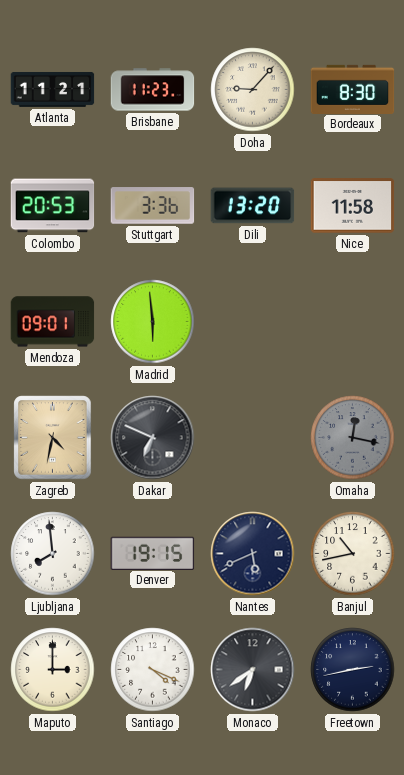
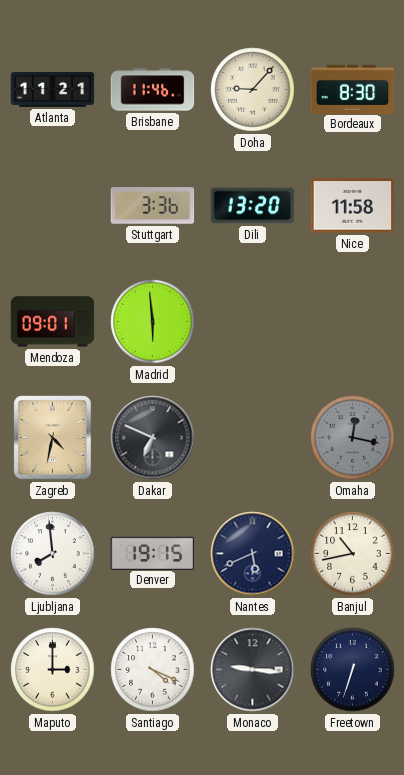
Brisbane: 11:23 -> 11:46 (153, 90)
Colombo: 20:53 -> none (53, 206)
Monaco: 6:39 -> 9:16 (253, 670)
Freetown: 2:43 -> 6:33 (353, 670)
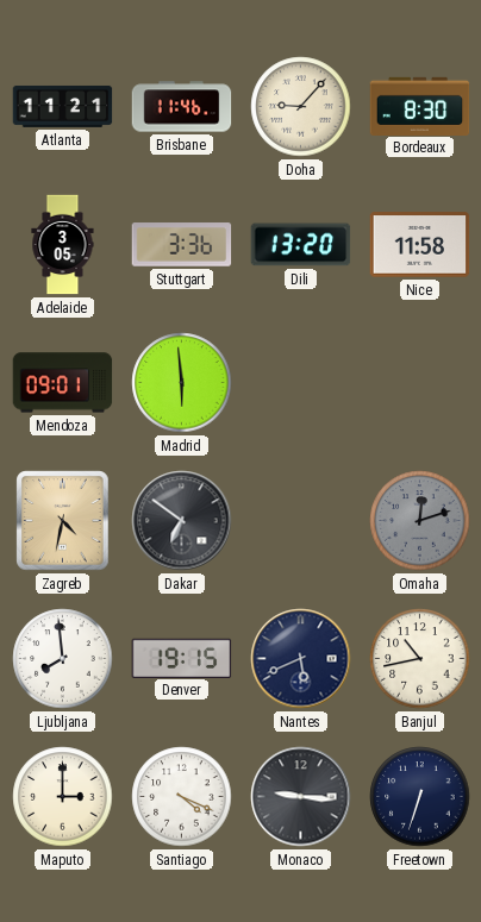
Adelaide: none -> 3:05 (63, 245)
Dakar: 6:49 -> 6:51 (182, 521)
Omaha: 12:17 -> 12:12 (420, 521)
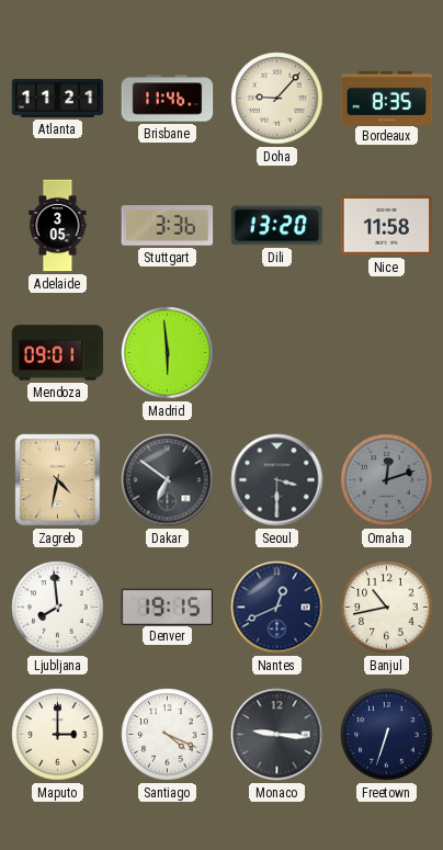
Bordeaux: 8:30 -> 8:35 (387, 98)
Seoul: none -> 3:30 (277, 480)
Nantes: 5:41 -> 12:41 (277, 608)
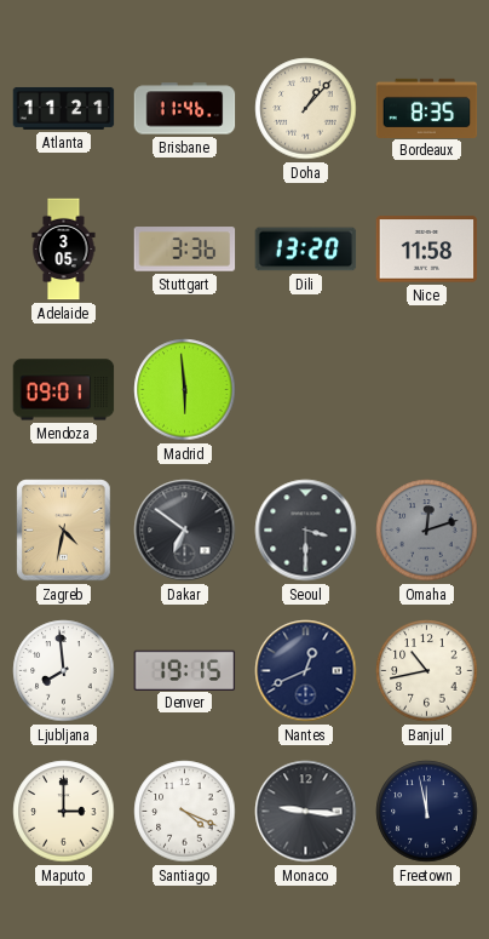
Doha: 9:07 -> 1:07 (306, 109)
Freetown: 6:33 -> 11:58 (427, 812)
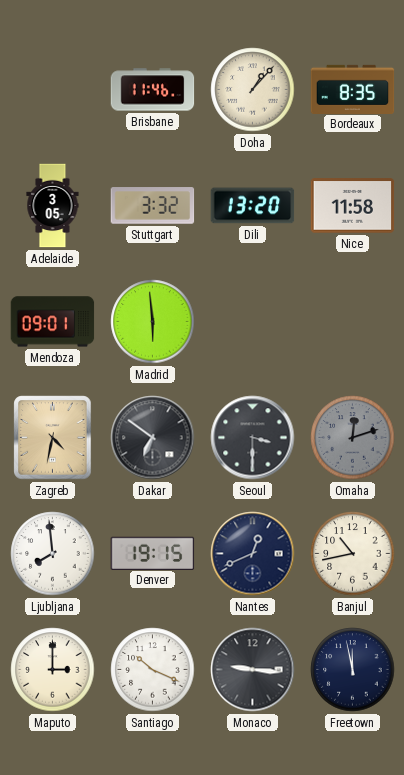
Atlanta: 11:21 -> none (64, 108)
Stuttgart: 3:36 -> 3:32 (153, 206)
Santiago: 4:19 -> 10:19 (153, 670)
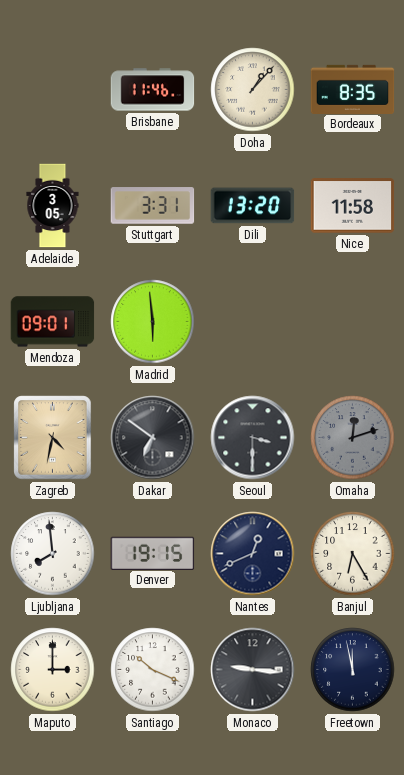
Stuttgart: 3:32 -> 3:31 (153, 206)
Banjul: 10:43 -> 6:25 (353, 554)
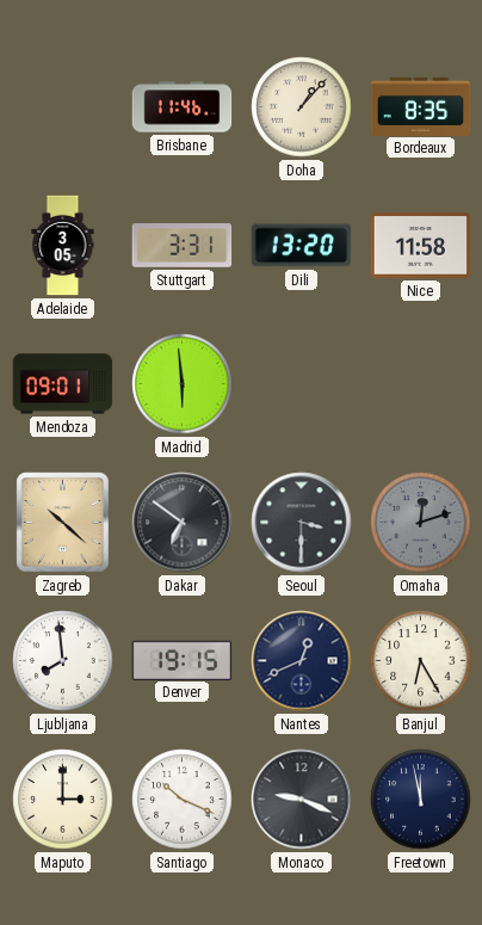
Zagreb: 4:32 -> 10:22 (63, 523)
Monaco: 9:16 -> 9:19 (302, 800)
